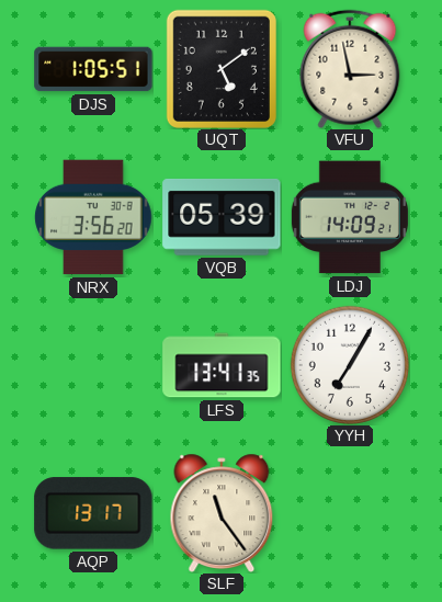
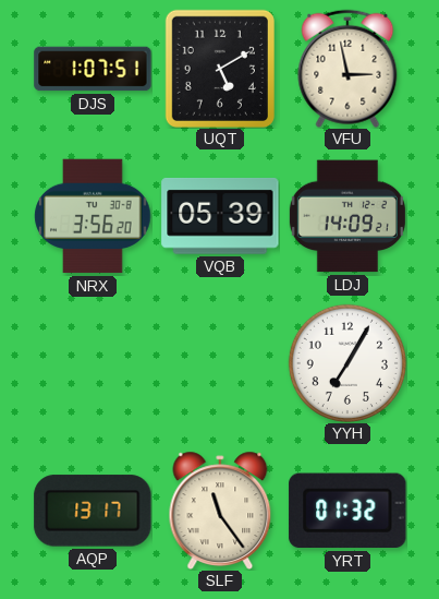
DJS: 1:05 -> 1:07 (93, 69)
UQT: 5:09 -> 5:10 (220, 69)
LFS: 13:41 -> none (222, 365)
YRT: none -> 01:32 (347, 511)
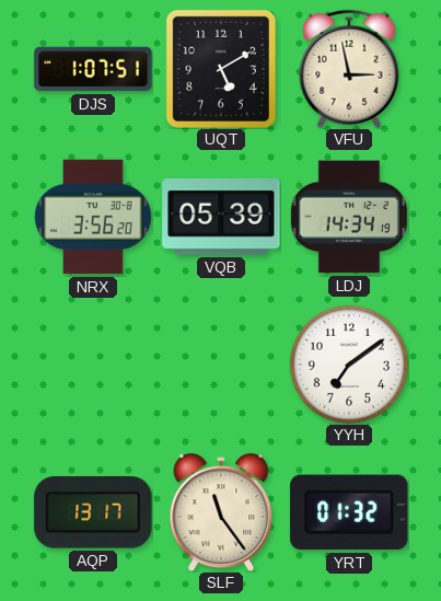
LDJ: 14:09 -> 14:34 (349, 217)
YYH: 7:05 -> 7:09 (349, 365)
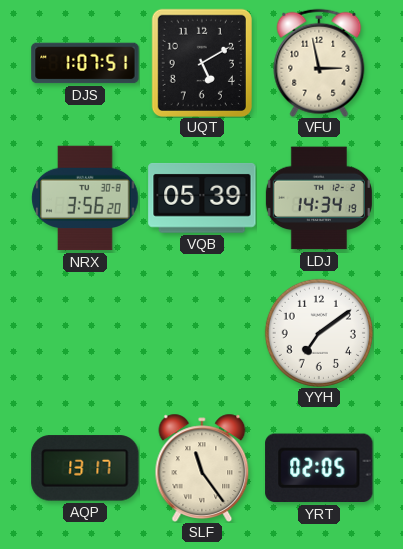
YRT: 01:32 -> 02:05 (319, 468)
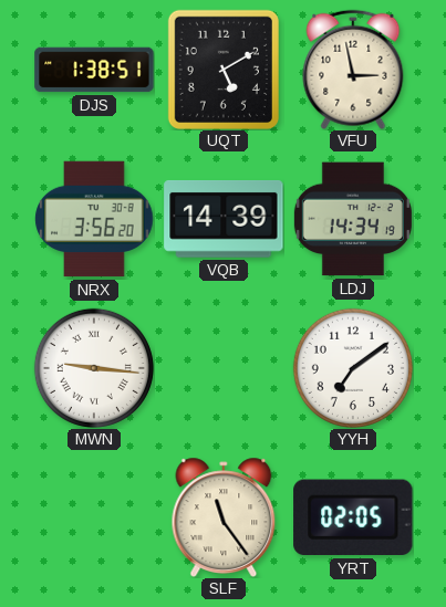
DJS: 1:07 -> 1:38 (94, 70)
VQB: 05:39 -> 14:39 (224, 219)
MWN: none -> 9:16 (94, 368)
AQP: 13:17 -> none (85, 468)
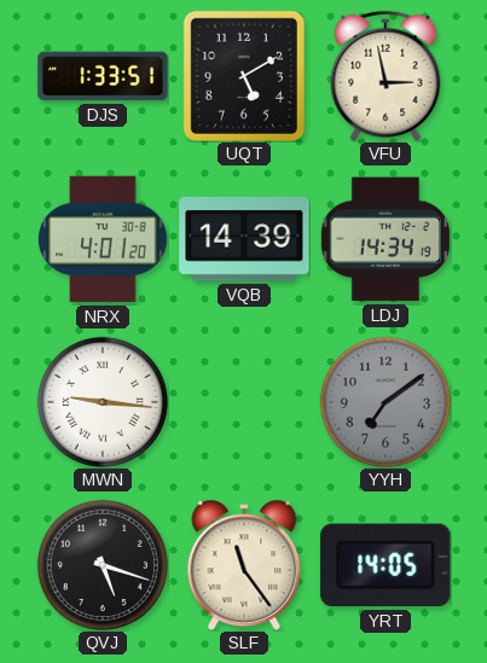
DJS: 1:38 -> 1:33 (103, 76)
NRX: 3:56 -> 4:01 (103, 239)
YYH dial: white -> grey (385, 402)
QVJ: none -> 5:18 (103, 565)
YRT: 02:05 -> 14:05 (385, 565)
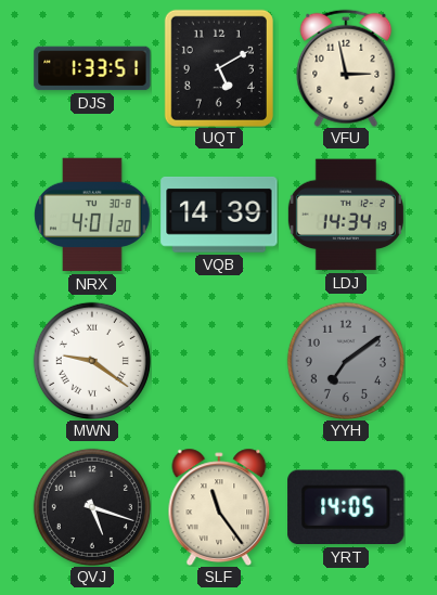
MWN: 9:16 -> 9:21 (92, 361)
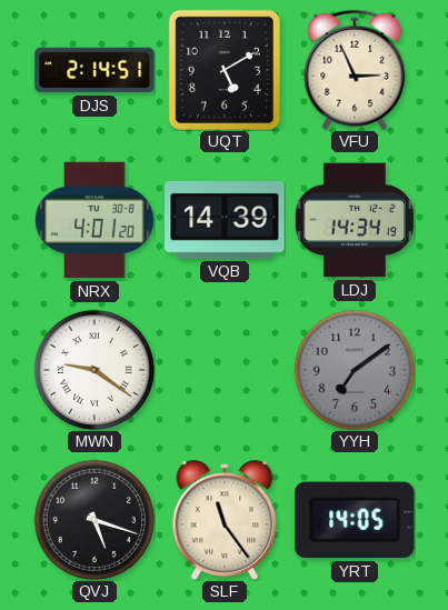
DJS: 1:33 -> 2:14 (94, 70)
VFU: 2:58 -> 2:56 (355, 70)
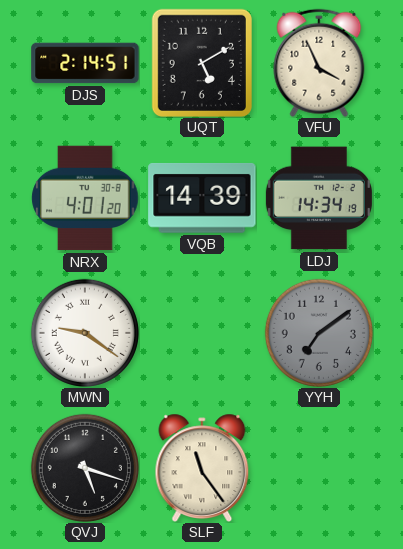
VFU: 2:56 -> 3:56 (319, 63)
YRT: 14:05 -> none (355, 520)
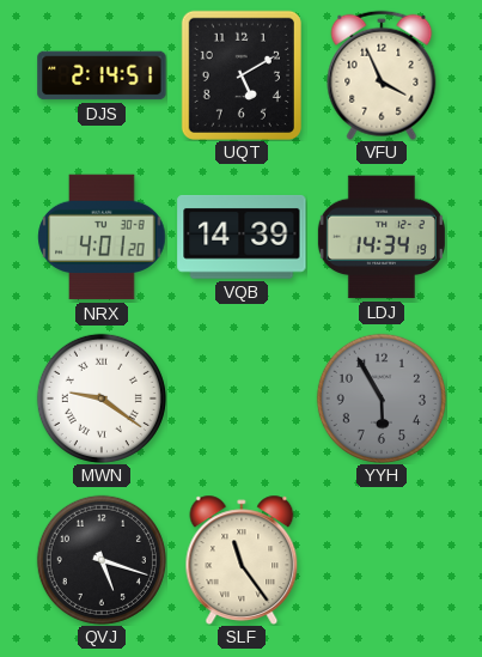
YYH: 7:09 -> 5:55 (382, 399)
